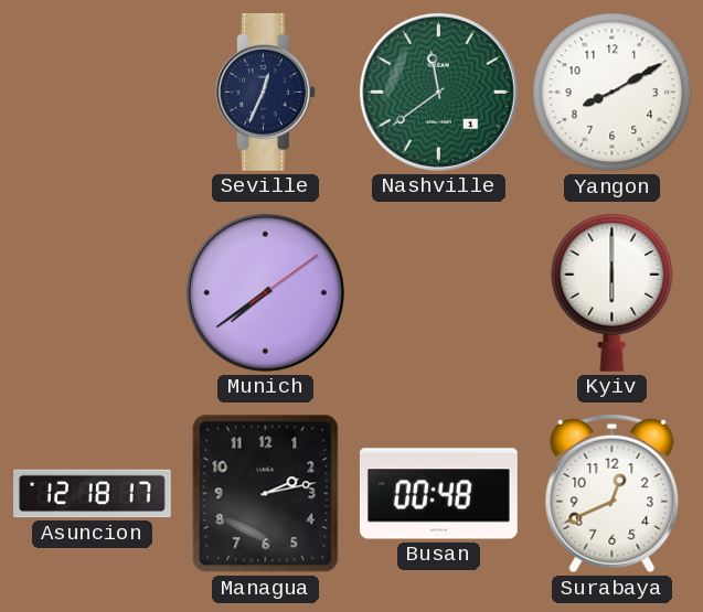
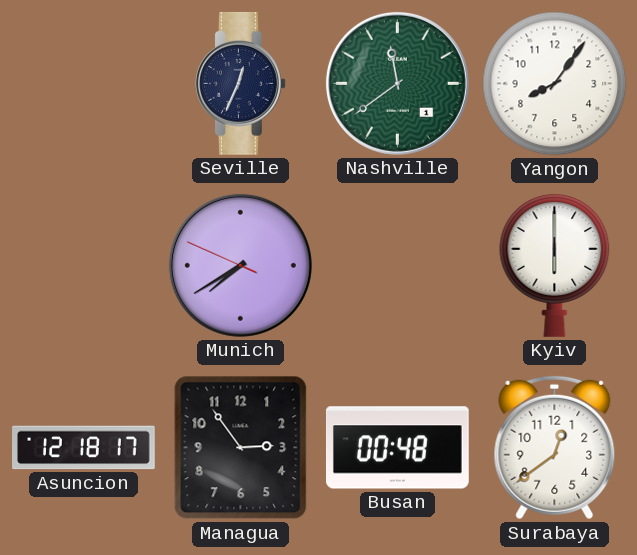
Yangon: 8:10 -> 8:06 (555, 84)
Munich: 7:39:09 -> 7:39:49 (240, 265)
Managua: 2:13 -> 2:54 (241, 448)
Surabaya: 12:41 -> 12:39 (555, 448)
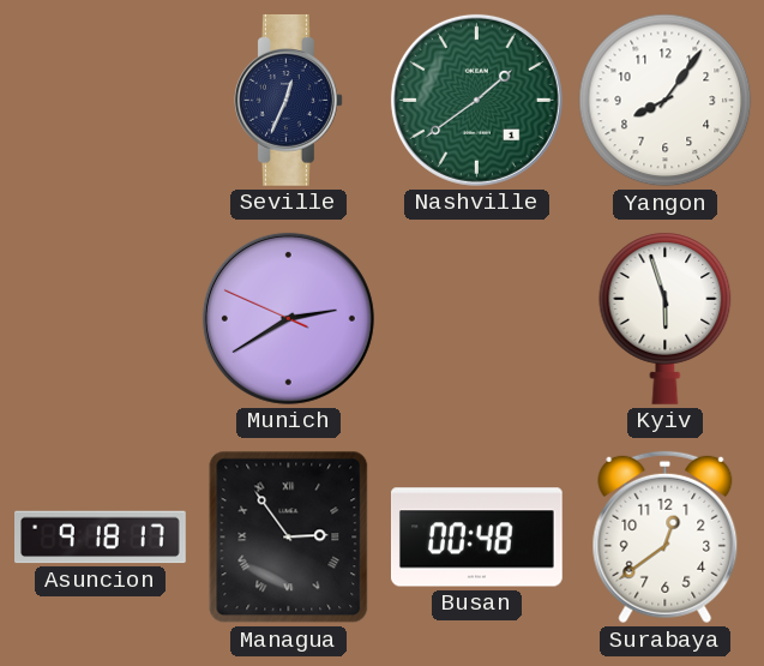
Nashville: 11:39 -> 1:39 (476, 100)
Munich: 7:39 -> 2:39 (288, 318)
Kyiv: 6:00 -> 5:57 (666, 318)
Asuncion: 12:18 -> 9:18 (101, 538)
Managua numerals: Arabic -> Roman (289, 538)
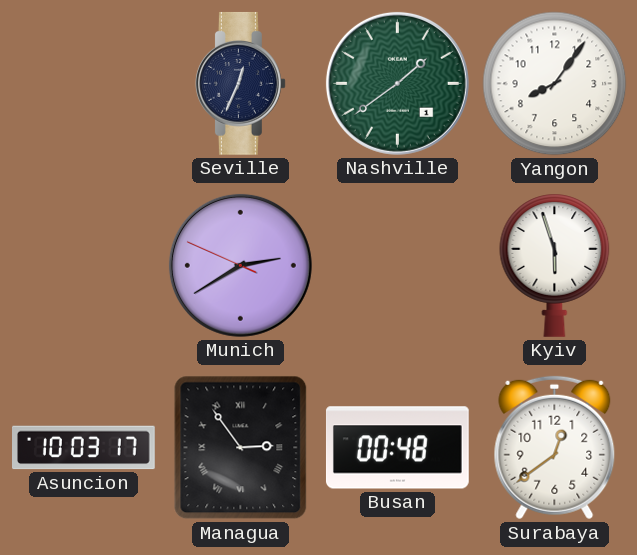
Asuncion: 9:18 -> 10:03 (84, 448)
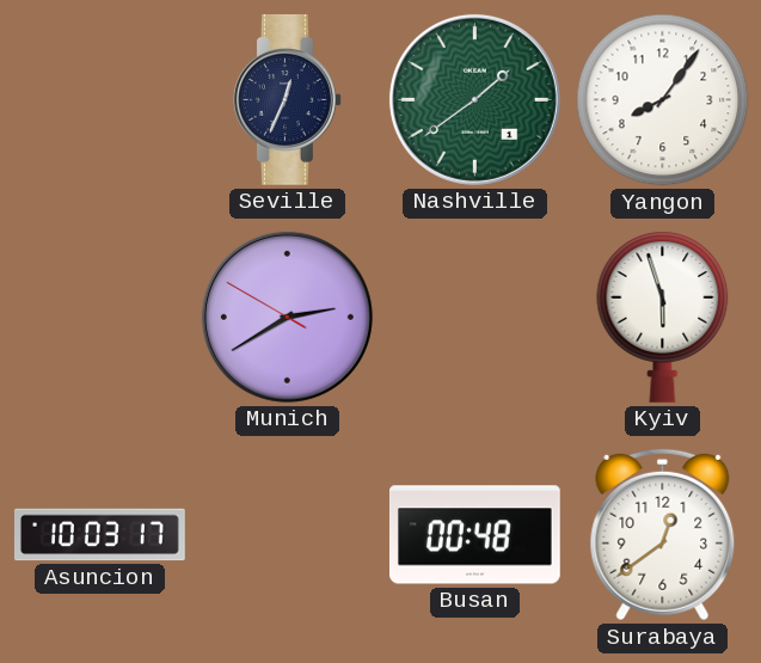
Munich: 2:39:49 -> 2:39:50 (287, 317)
Managua: 2:54 -> none (241, 448)
